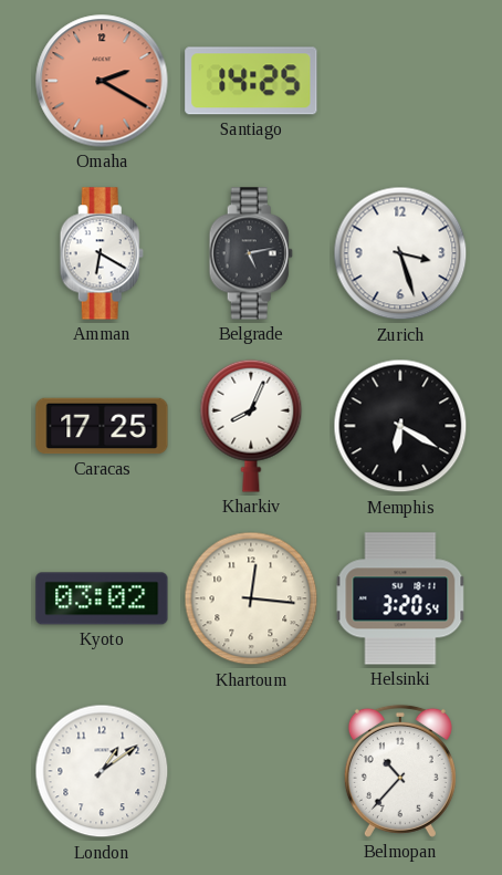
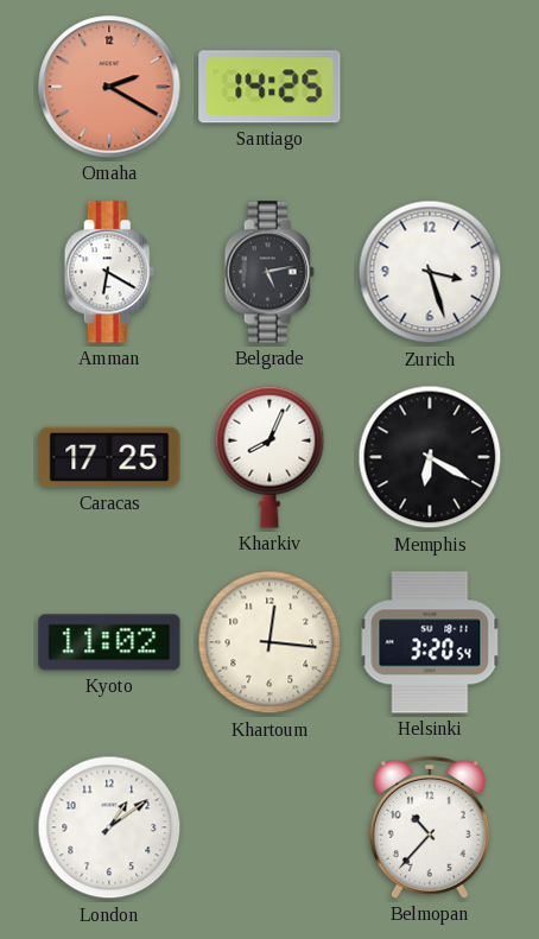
Kyoto: 03:02 -> 11:02 (109, 642)
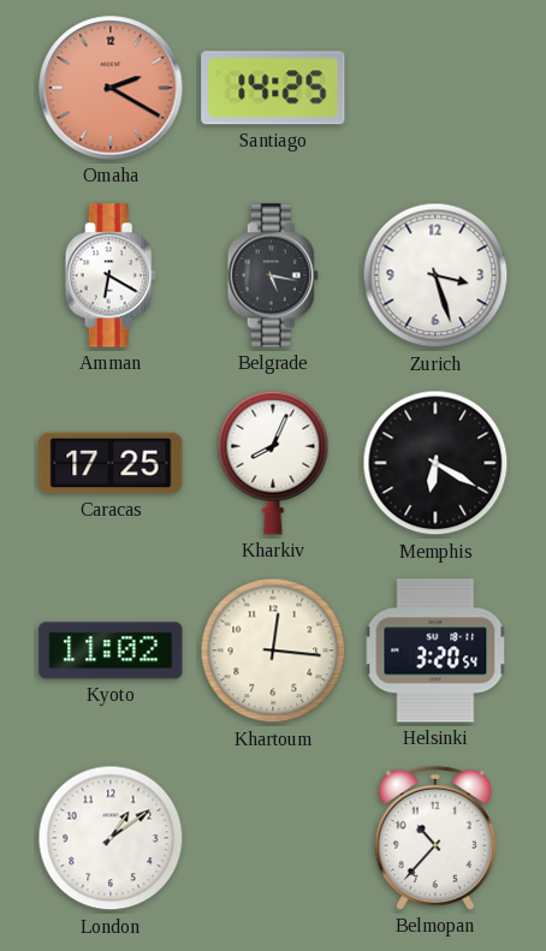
Belgrade: 5:13 -> 5:17 (273, 275)
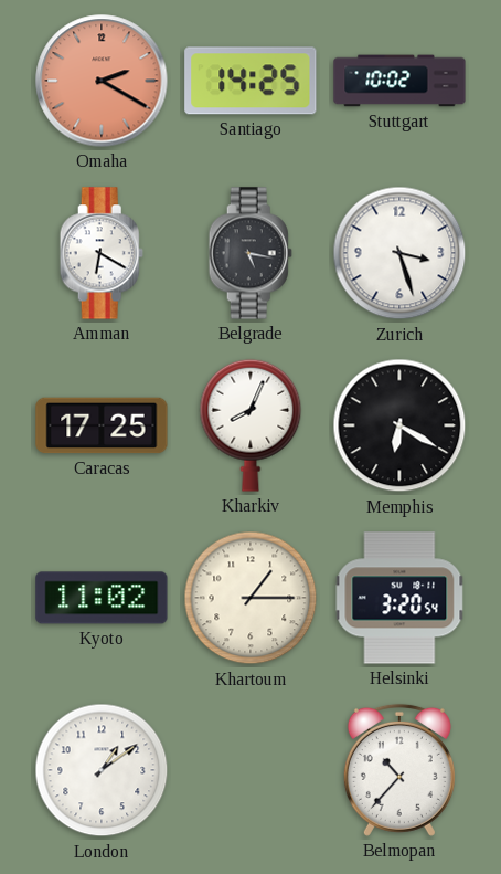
Stuttgart: none -> 10:02 (399, 81)
Khartoum: 12:16 -> 1:15 (250, 598)
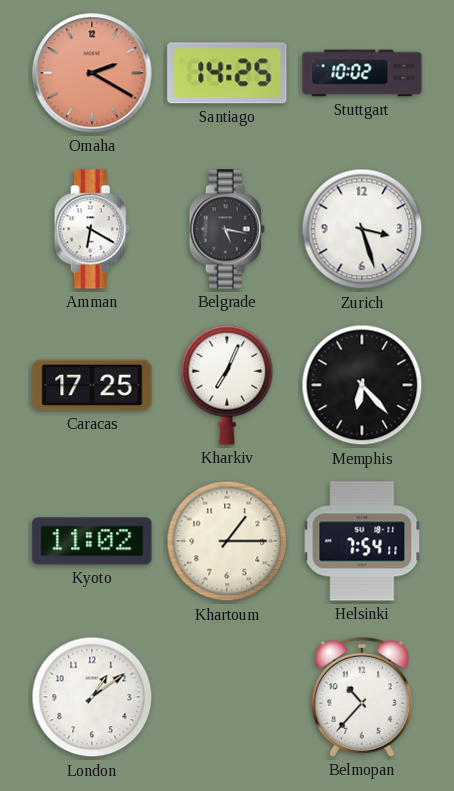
Kharkiv: 8:04 -> 7:04 (227, 385)
Memphis: 6:20 -> 6:23 (362, 385)
Helsinki: 3:20 -> 7:54 (362, 541)
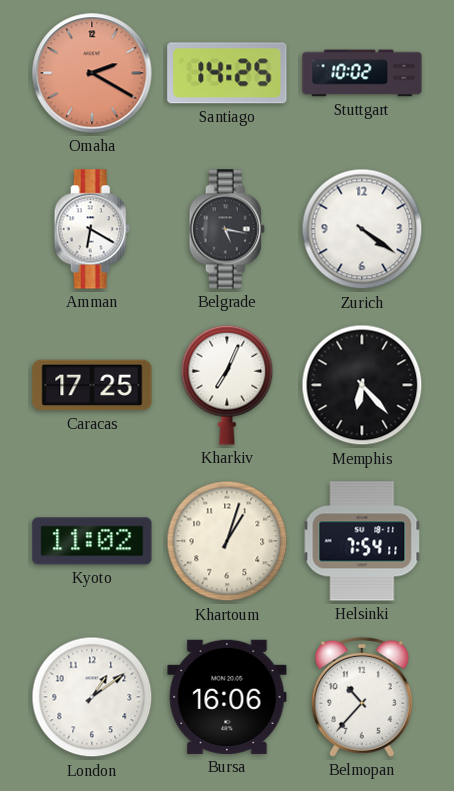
Zurich: 3:27 -> 4:21 (362, 229)
Khartoum: 1:15 -> 1:03 (227, 541)
Bursa: none -> 16:06 (227, 697)
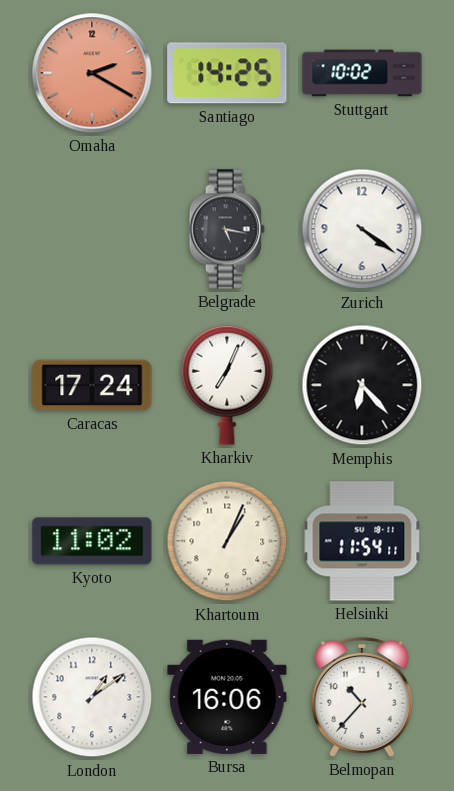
Amman: 6:20 -> none (92, 229)
Caracas: 17:25 -> 17:24 (92, 385)
Khartoum: 1:03 -> 1:04 (227, 541)
Helsinki: 7:54 -> 11:54 (362, 541)
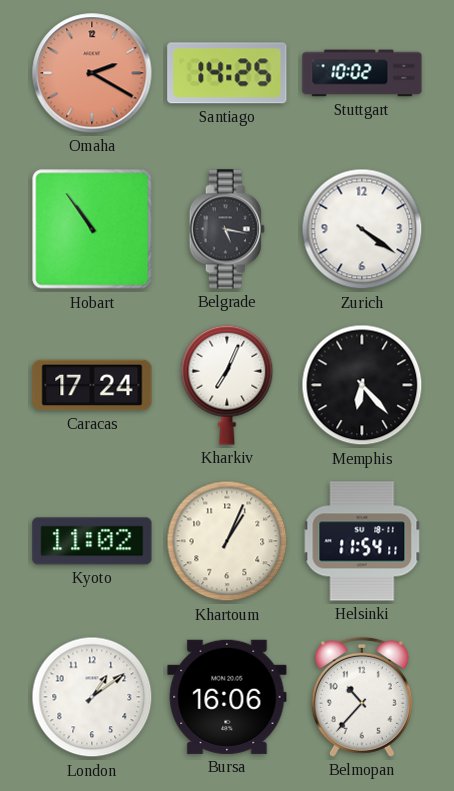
Hobart: none -> 10:54 (92, 229)
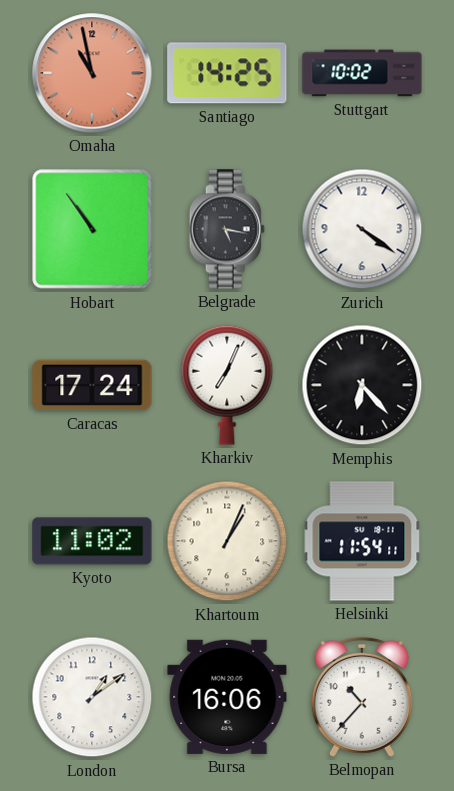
Omaha: 2:20 -> 10:58 (92, 73)
